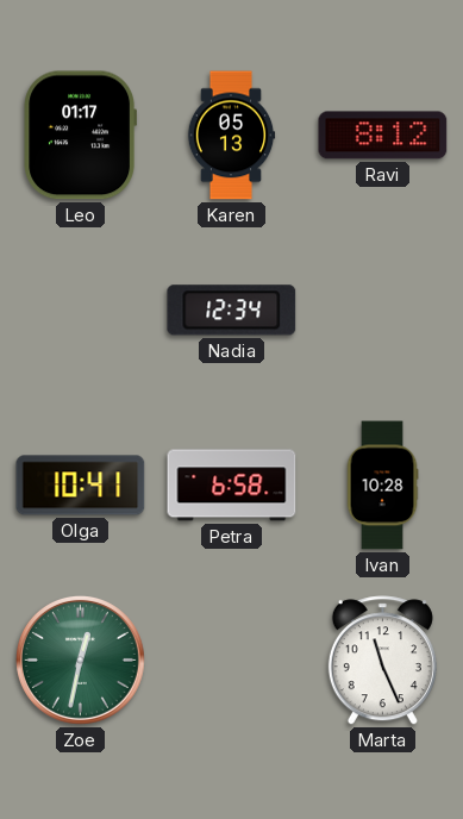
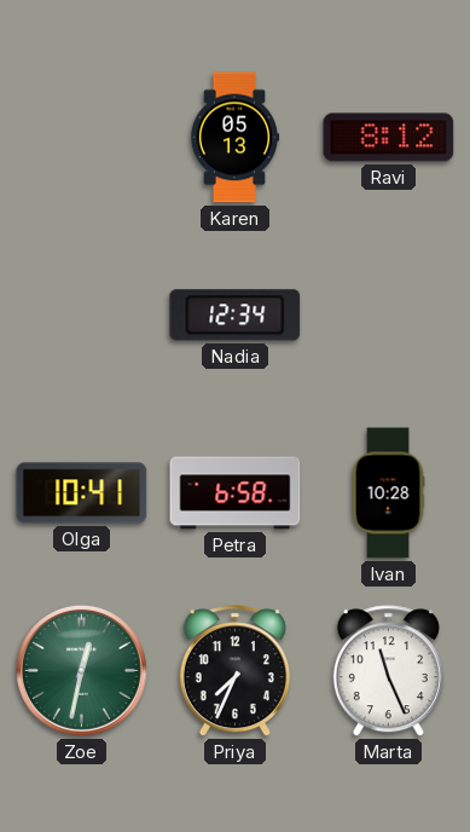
Leo: 01:17 -> none (81, 136)
Priya: none -> 7:34 (234, 671)
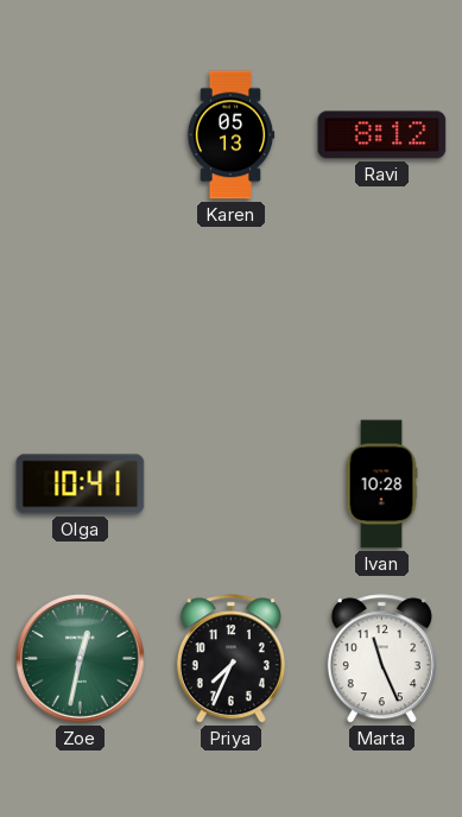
Nadia: 12:34 -> none (236, 316)
Petra: 6:58 -> none (236, 493)
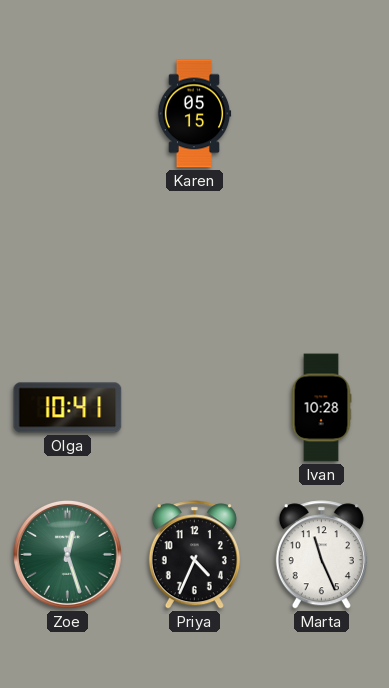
Karen: 05:13 -> 05:15 (194, 114)
Ravi: 8:12 -> none (382, 135)
Zoe: 12:32 -> 12:27 (67, 554)
Priya: 7:34 -> 4:34 (194, 555)
